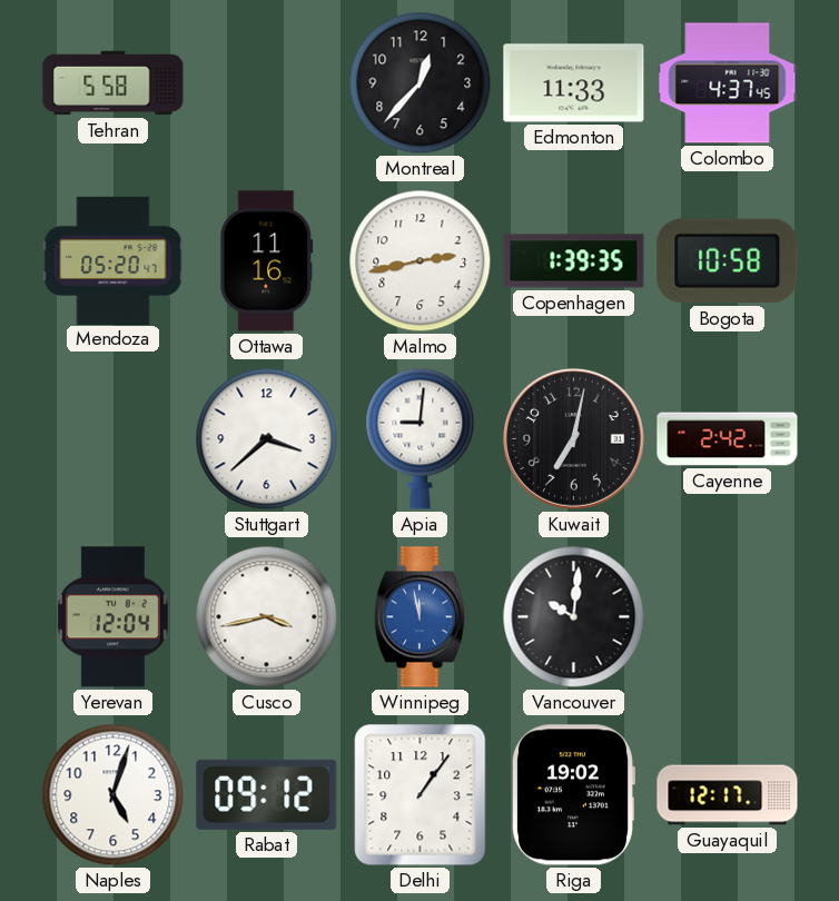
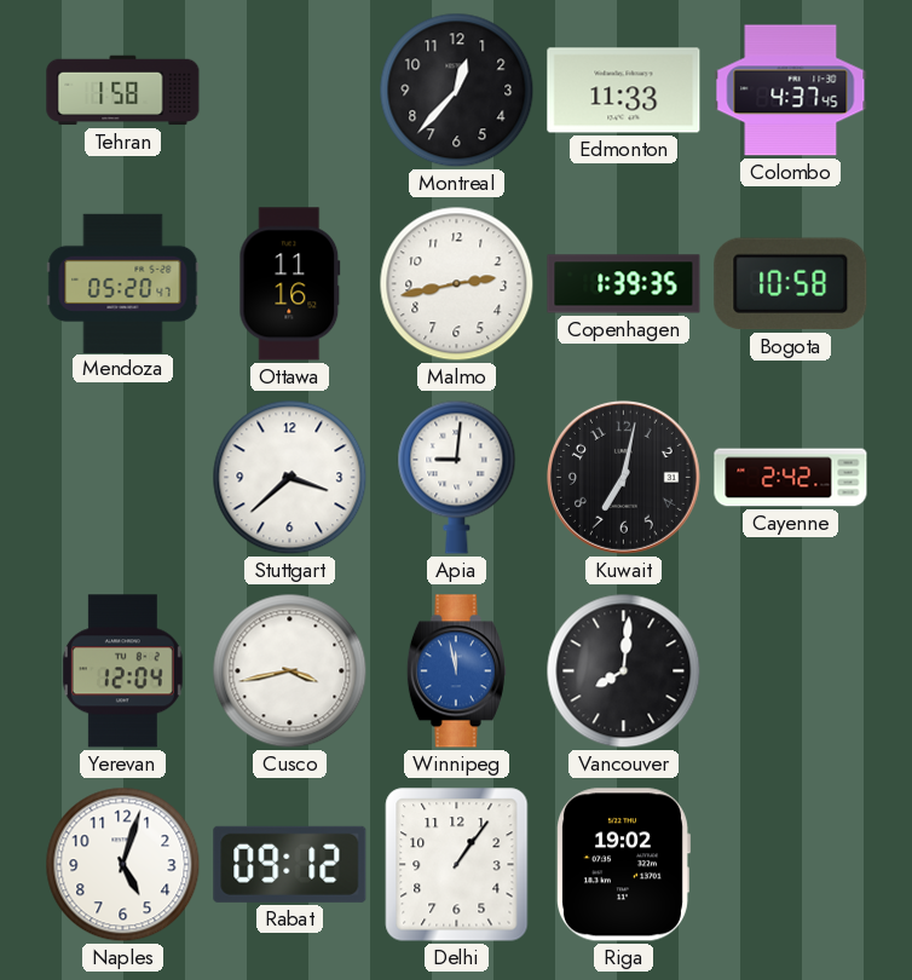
Tehran: 5:58 -> 1:58 (123, 91)
Vancouver: 10:01 -> 8:01 (624, 671)
Guayaquil: 12:17 -> none (728, 795)
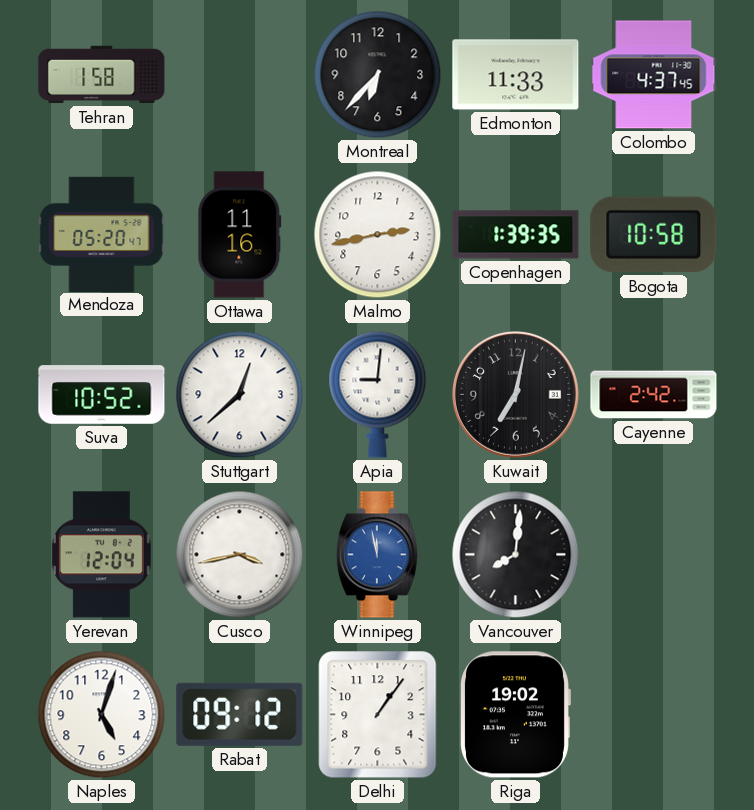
Montreal: 12:37 -> 6:37 (378, 75)
Suva: none -> 10:52 (102, 395)
Stuttgart: 3:38 -> 12:38 (240, 395)
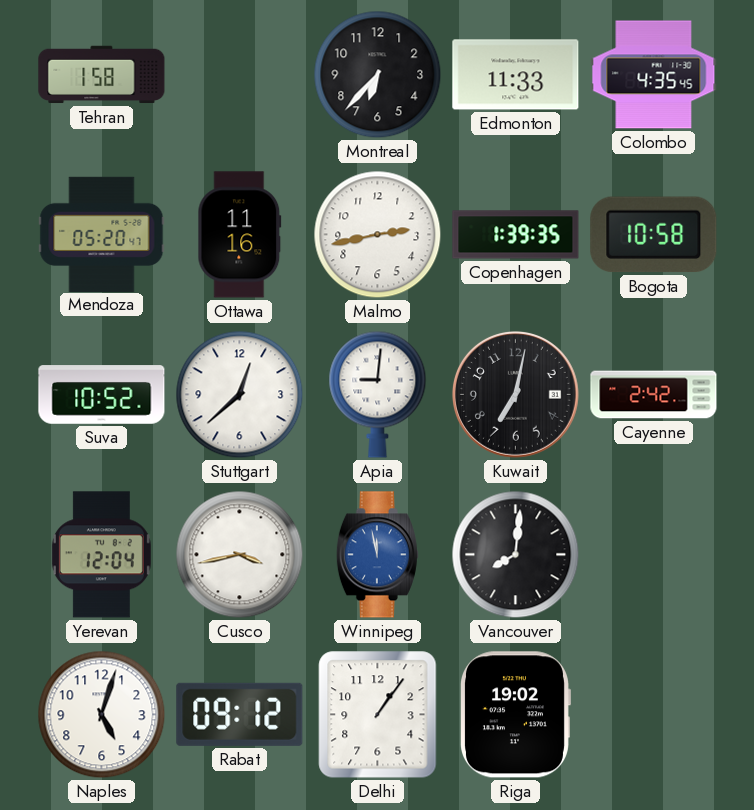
Colombo: 4:37 -> 4:35 (654, 75)
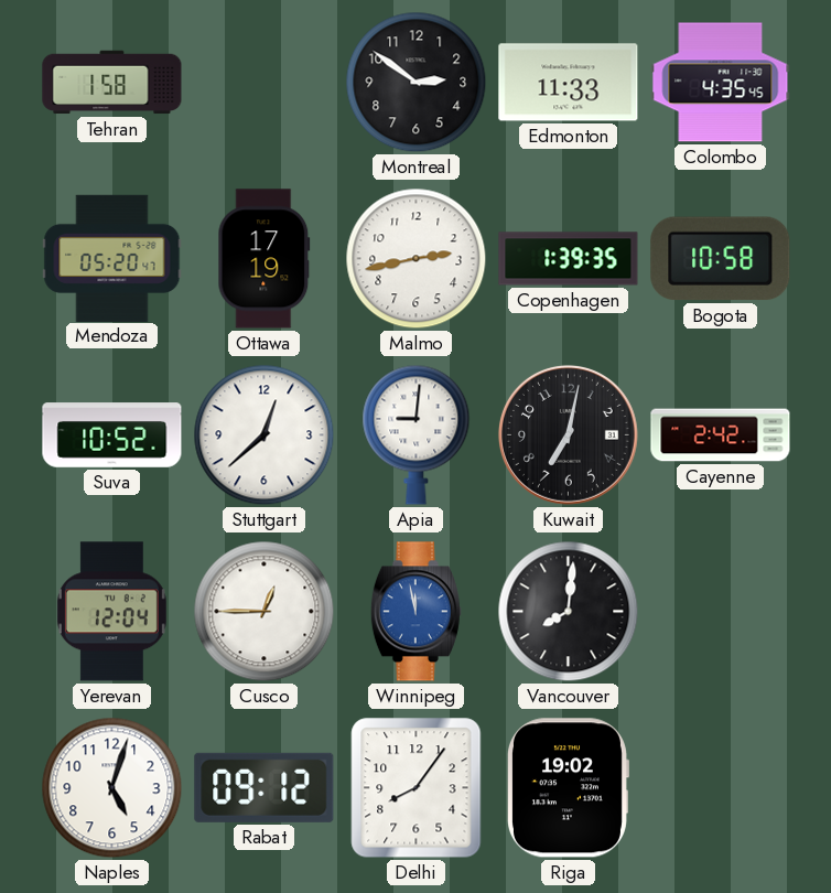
Montreal: 6:37 -> 2:51 (417, 83)
Ottawa: 11:16 -> 17:19 (265, 259)
Cusco: 3:43 -> 12:45 (265, 612)
Delhi: 1:06 -> 8:06 (417, 788)
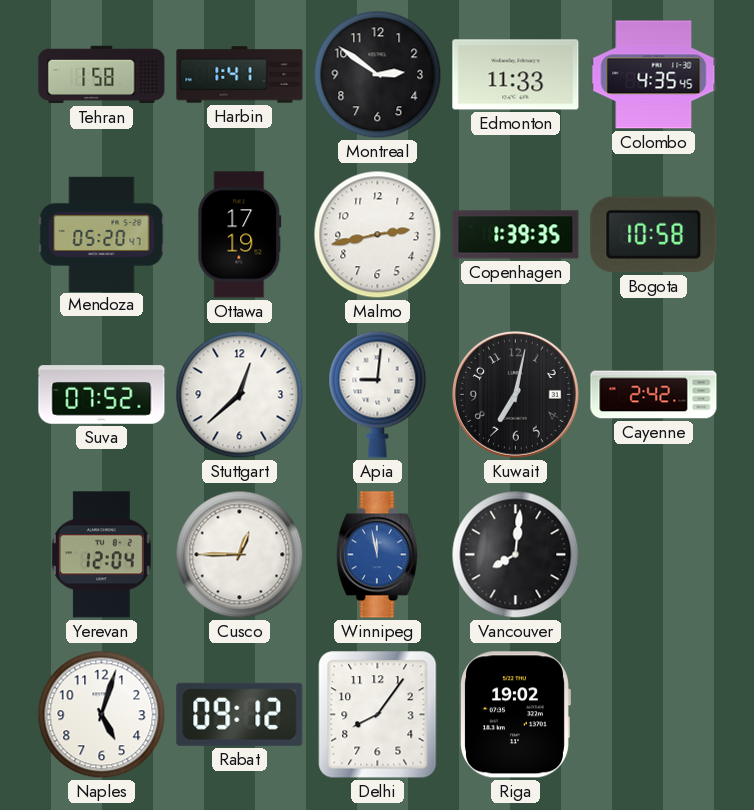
Harbin: none -> 1:41 (240, 75)
Suva: 10:52 -> 07:52 (102, 395)
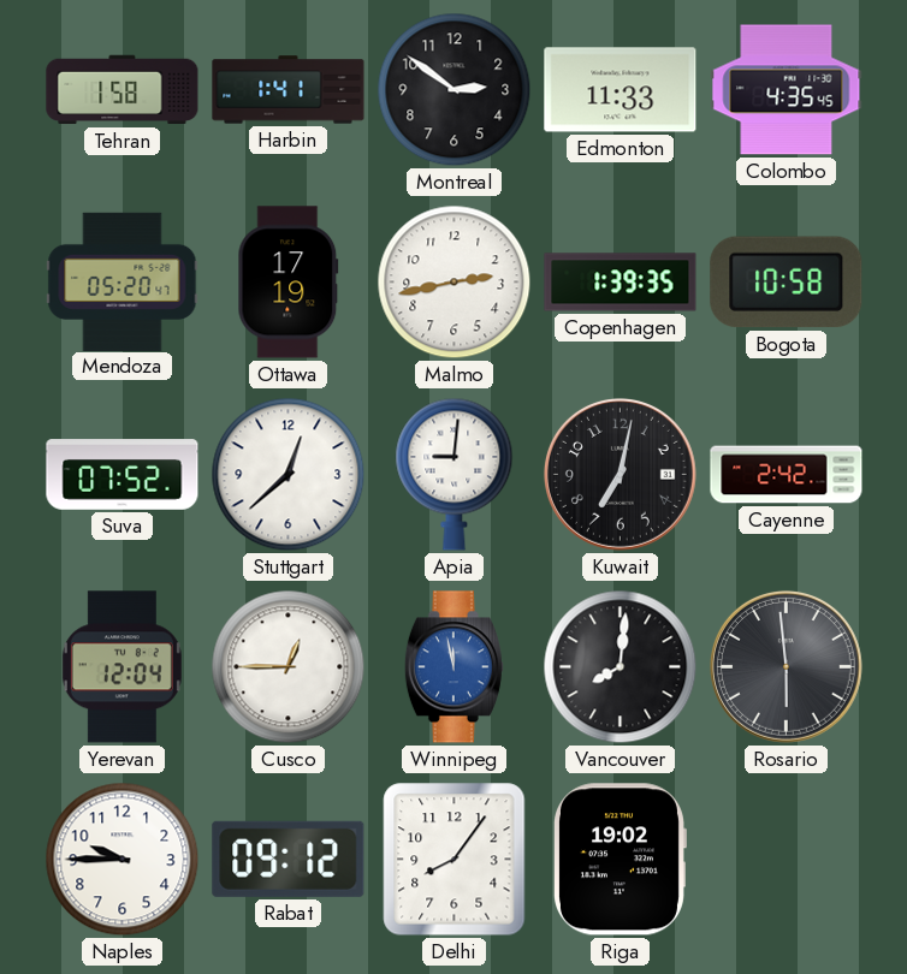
Rosario: none -> 5:59 (786, 666)
Naples: 5:03 -> 9:45 (123, 860)
